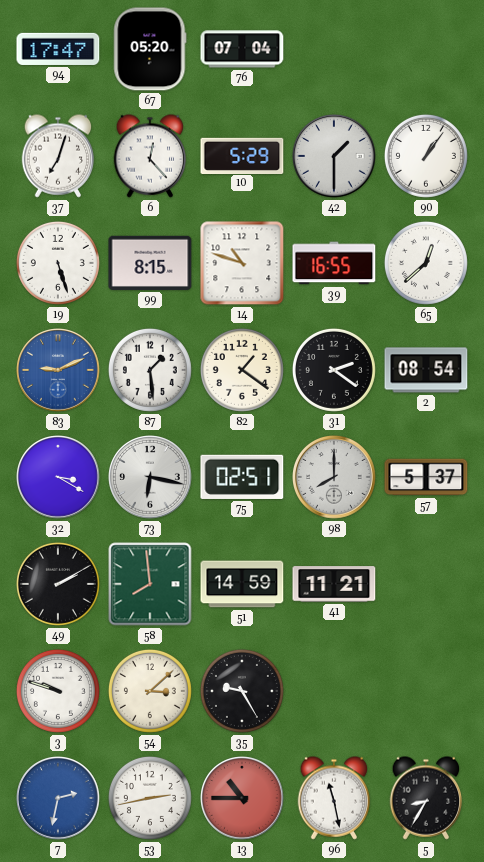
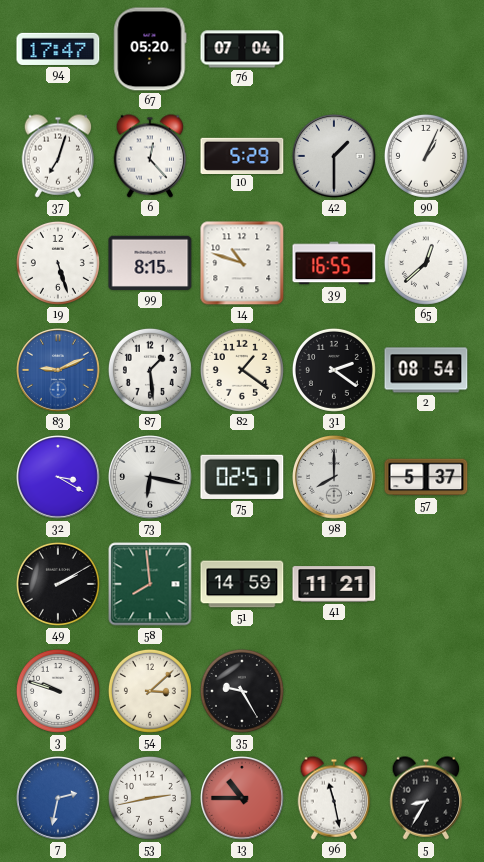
90: 1:06 -> 1:04 (426, 156)
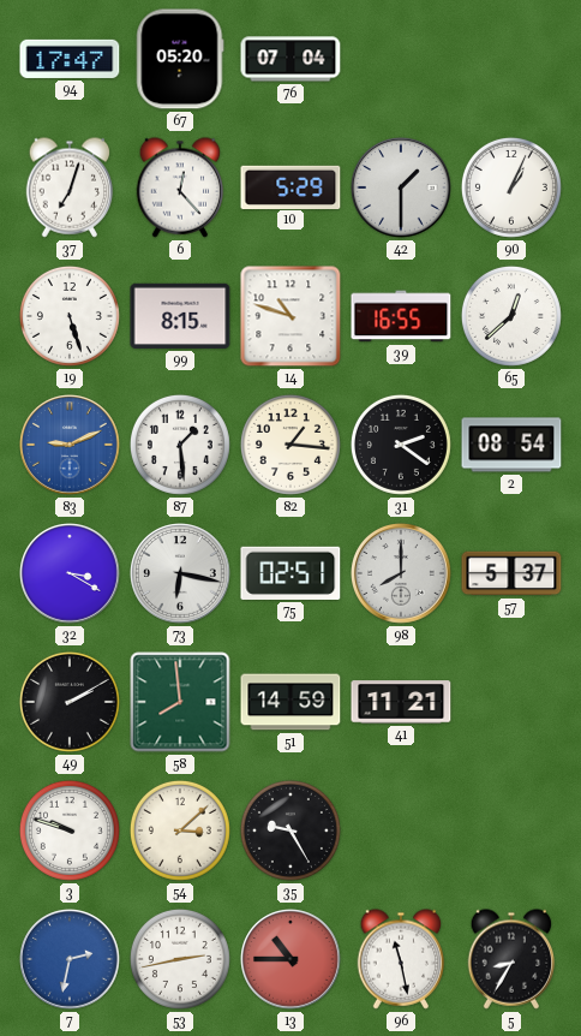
82: 1:21 -> 1:16 (290, 445)
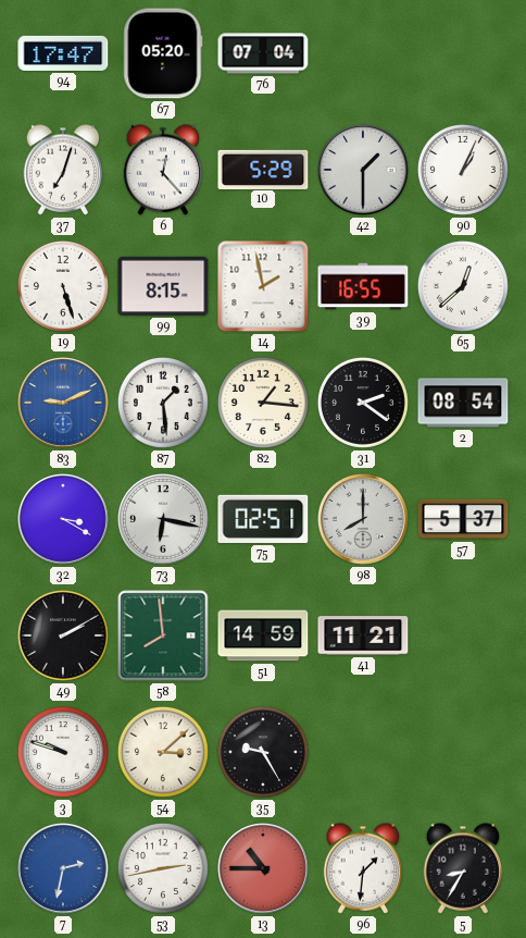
14: 10:48 -> 1:58 (263, 286)
96: 11:28 -> 1:31 (363, 868)
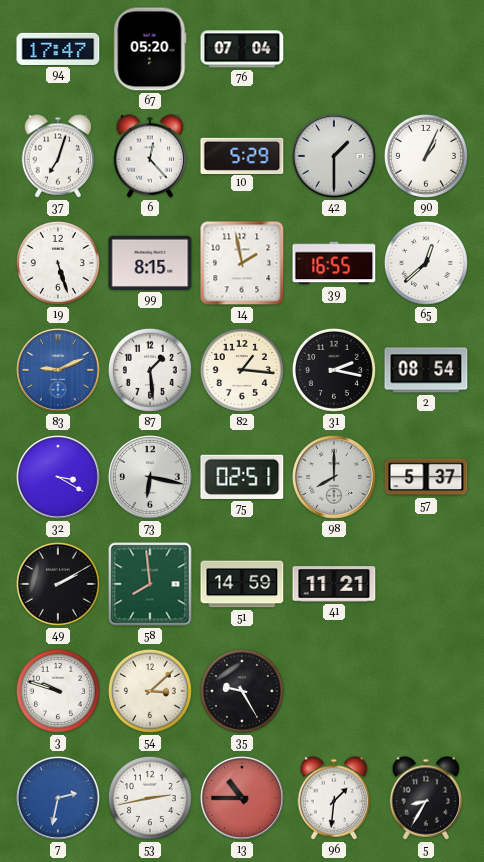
31: 2:21 -> 2:17 (334, 370)
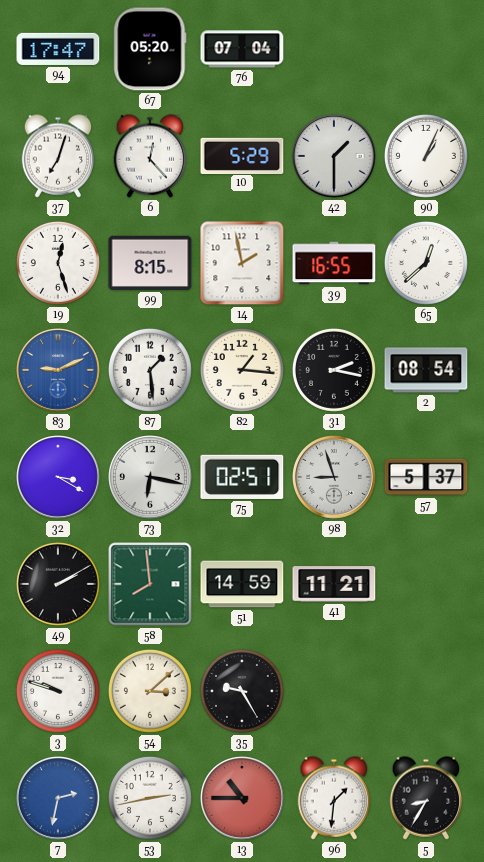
19: 5:27 -> 12:27 (58, 263)
98: 8:00 -> 8:57 (335, 478)
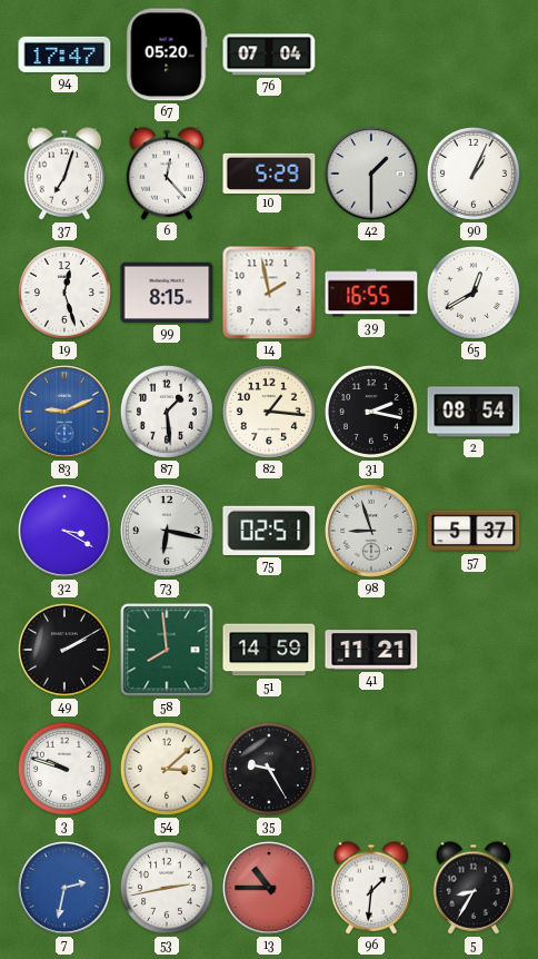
65: 12:38 -> 12:40 (474, 293)
